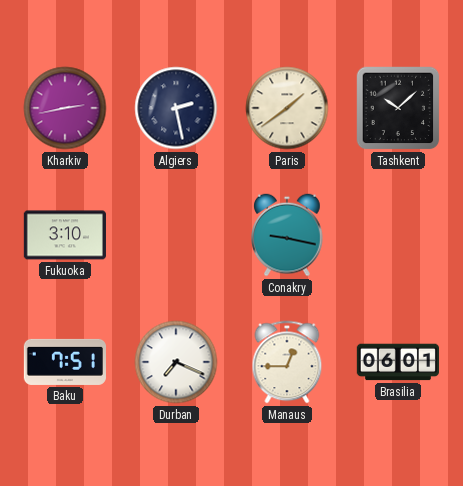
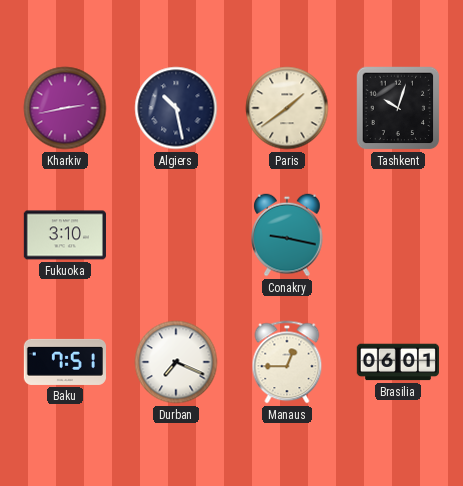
Algiers: 2:28 -> 10:28 (176, 108)
Tashkent: 10:08 -> 10:03 (398, 108)
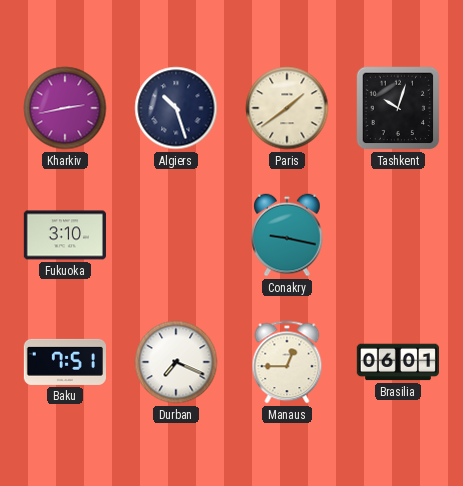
Algiers: 10:28 -> 10:27 (176, 108)
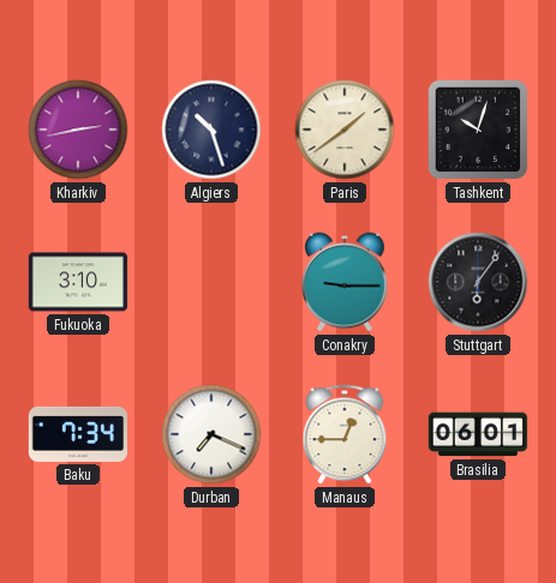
Conakry: 9:17 -> 9:15 (345, 282)
Stuttgart: none -> 6:06 (478, 282)
Baku: 7:51 -> 7:34 (77, 434)
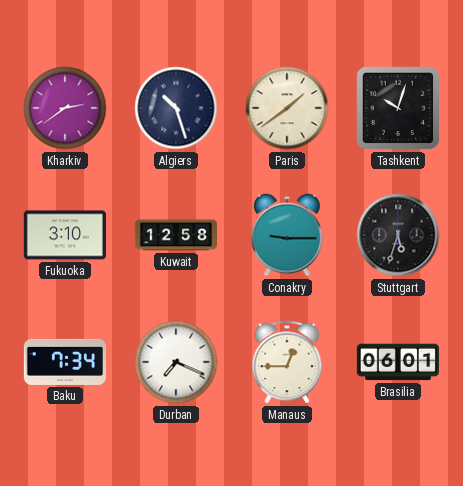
Kharkiv: 2:43 -> 2:39 (65, 108)
Kuwait: none -> 12:58 (175, 235)
Stuttgart: 6:06 -> 5:33 (398, 235)
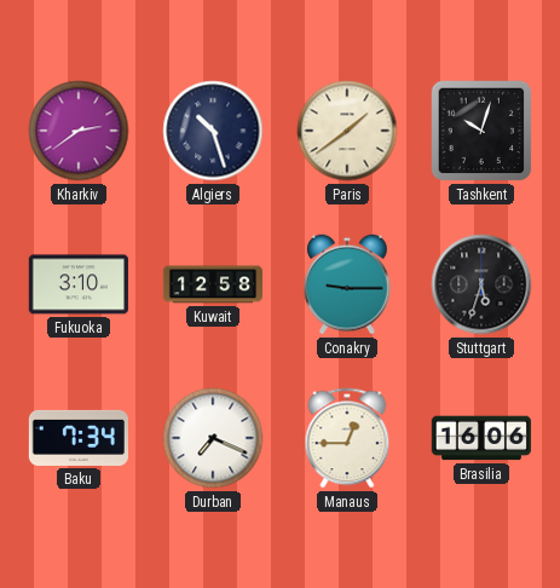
Brasilia: 06:01 -> 16:06 (480, 438)
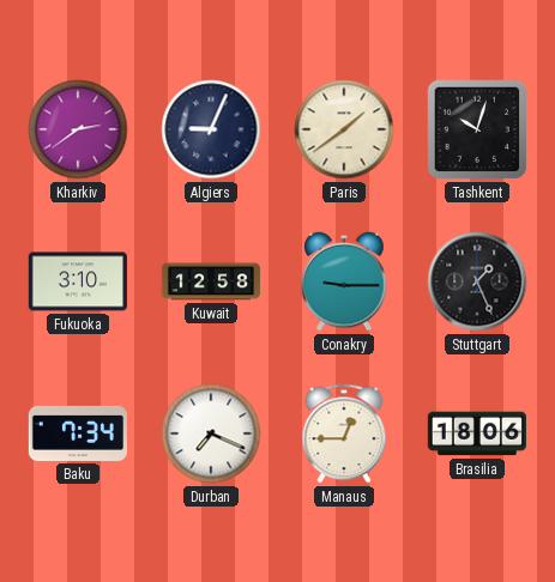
Algiers: 10:27 -> 9:04 (211, 129)
Stuttgart: 5:33 -> 1:26 (477, 281)
Brasilia: 16:06 -> 18:06 (476, 434)
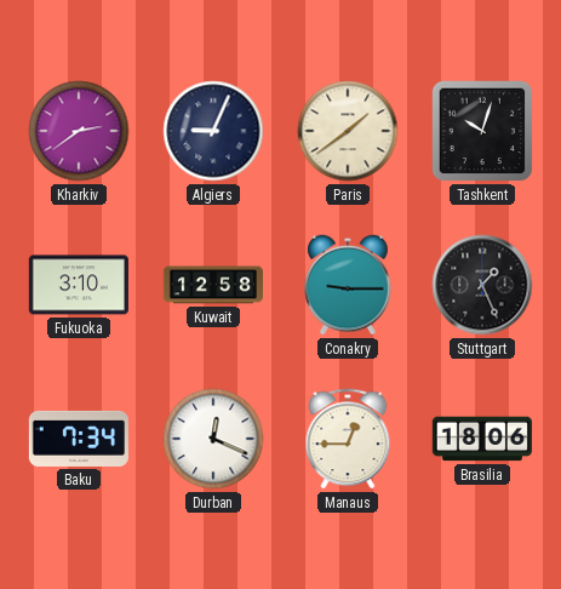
Durban: 7:19 -> 12:19 (213, 439)
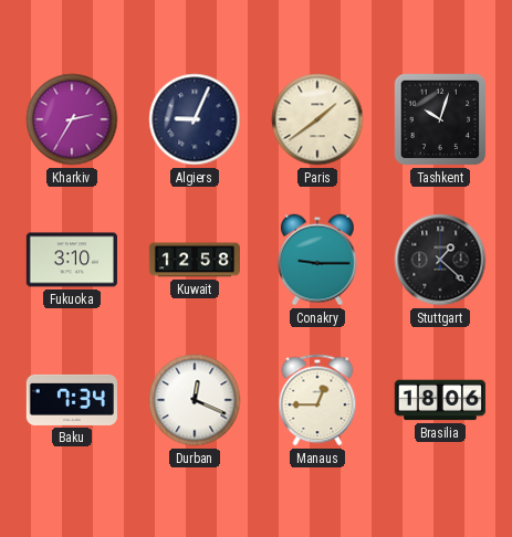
Kharkiv: 2:39 -> 2:35 (72, 119)
Stuttgart: 1:26 -> 1:22 (440, 260)
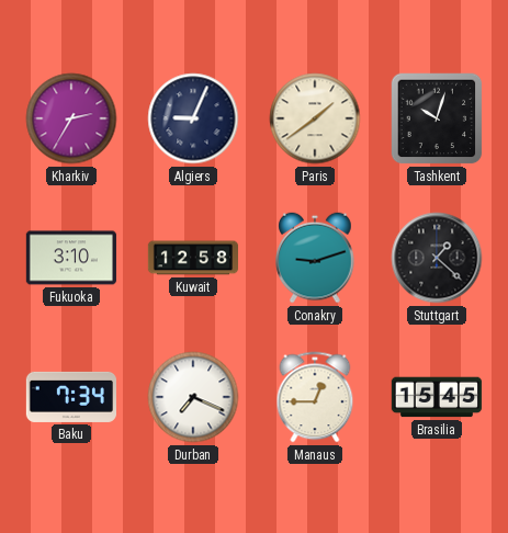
Conakry: 9:15 -> 9:12 (315, 258)
Durban: 12:19 -> 7:19 (193, 397)
Brasilia: 18:06 -> 15:45 (436, 397)
